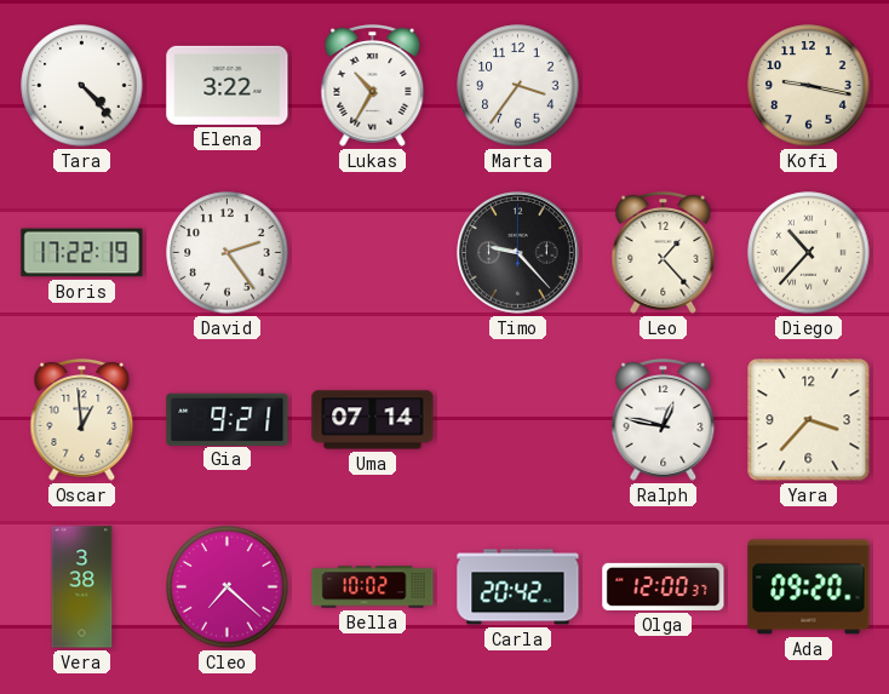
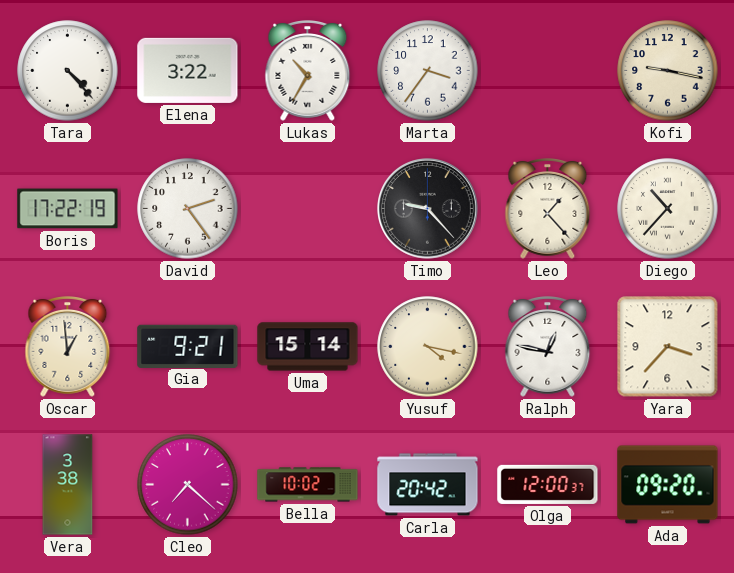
Uma: 07:14 -> 15:14 (308, 347)
Yusuf: none -> 4:17 (428, 347)
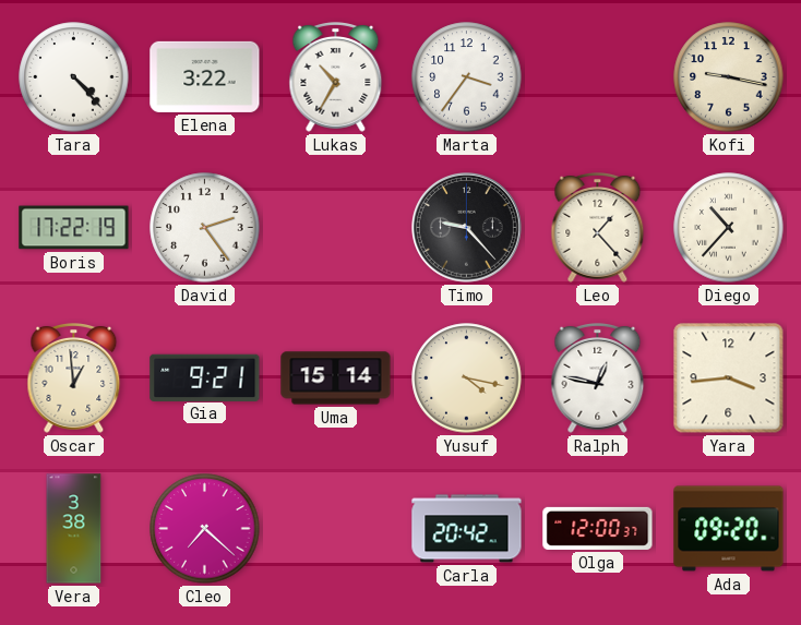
Yara: 3:37 -> 3:44 (729, 378)
Bella: 10:02 -> none (308, 485)
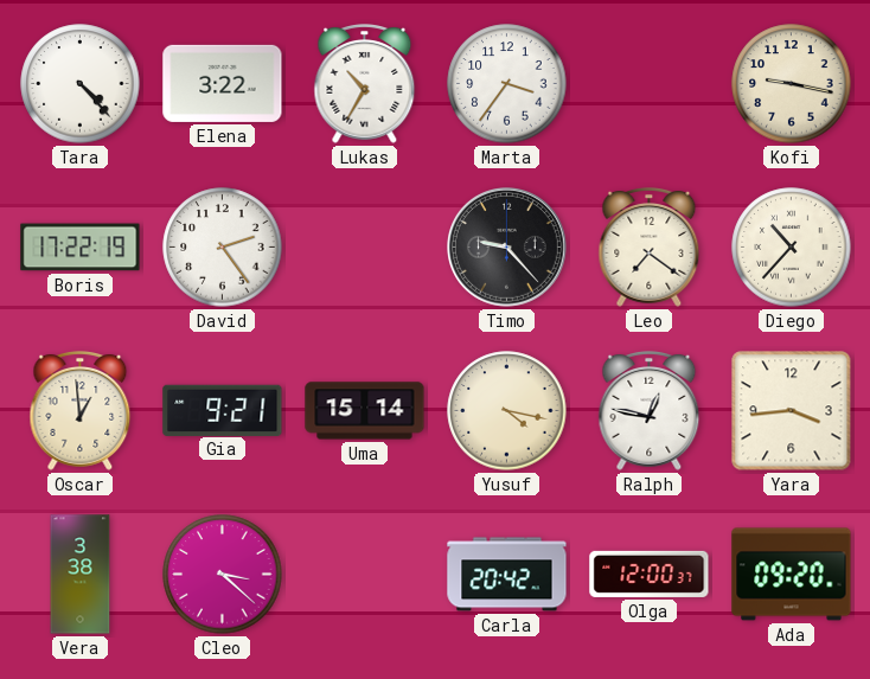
Leo: 1:23 -> 7:21 (650, 248)
Cleo: 7:22 -> 3:22 (223, 575)
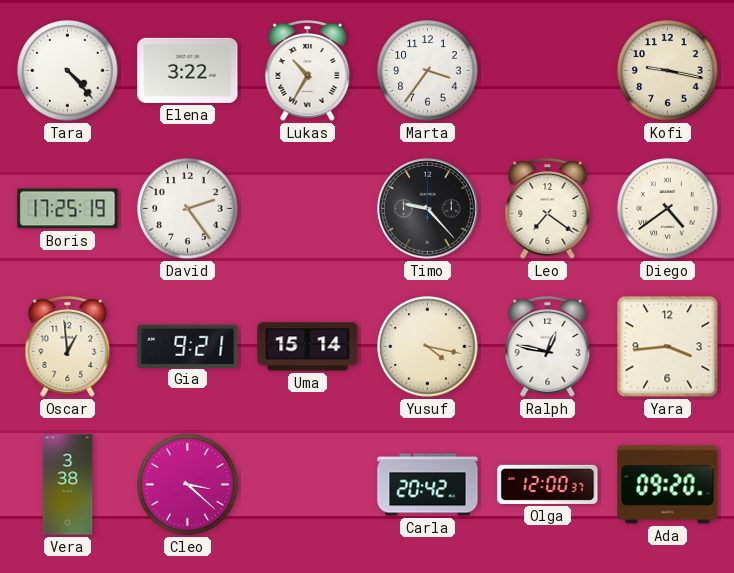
Boris: 17:22 -> 17:25 (68, 209)
Diego: 10:37 -> 4:39 (668, 209)
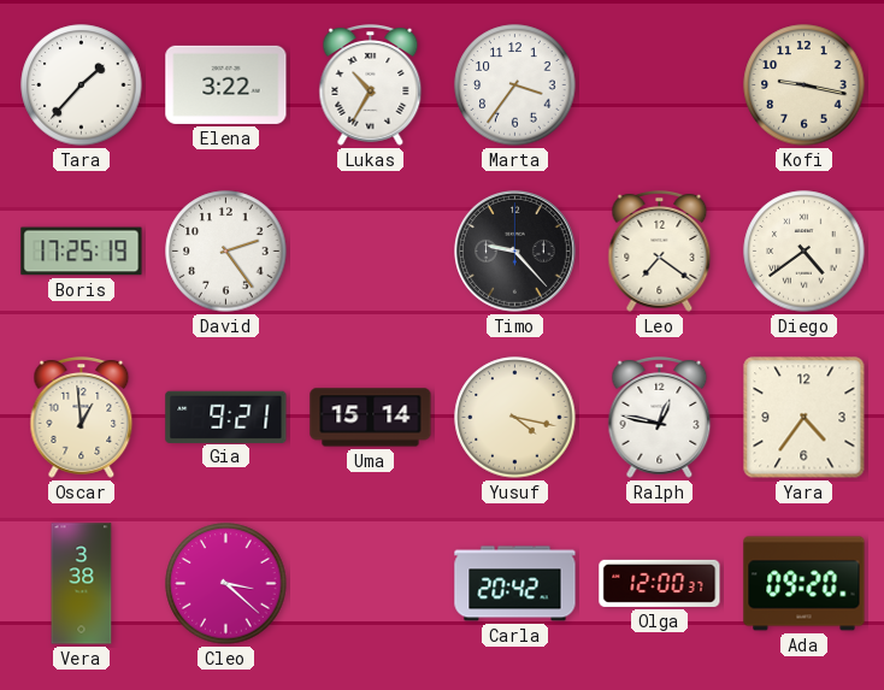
Tara: 4:23 -> 1:37 (82, 85)
Yara: 3:44 -> 4:36 (805, 418)
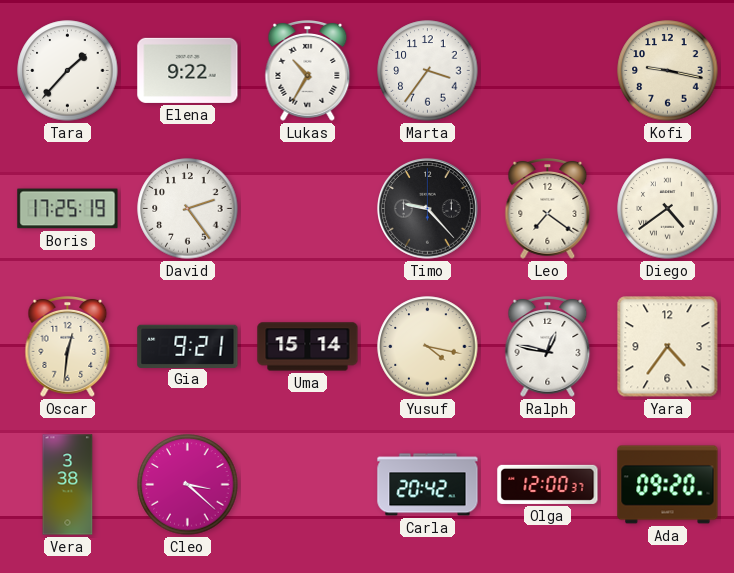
Elena: 3:22 -> 9:22 (188, 70)
Oscar: 12:59 -> 12:31 (68, 347)
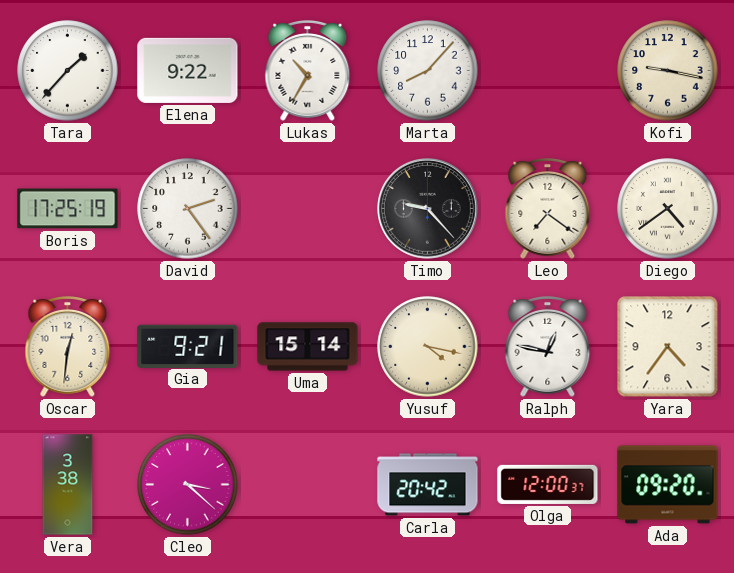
Marta: 3:36 -> 8:07 (428, 71)
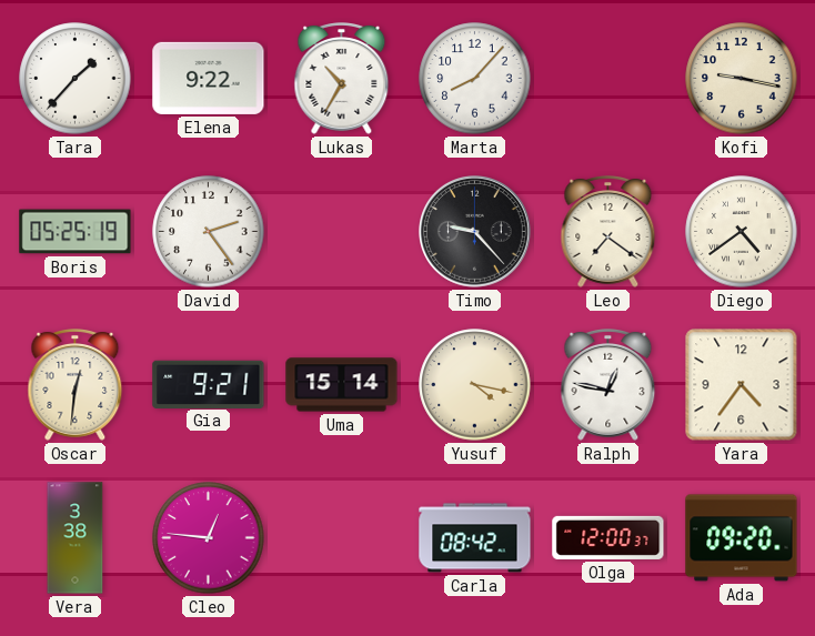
Boris: 17:25 -> 05:25 (76, 232)
Cleo: 3:22 -> 12:46 (209, 538)
Carla: 20:42 -> 08:42 (475, 538)
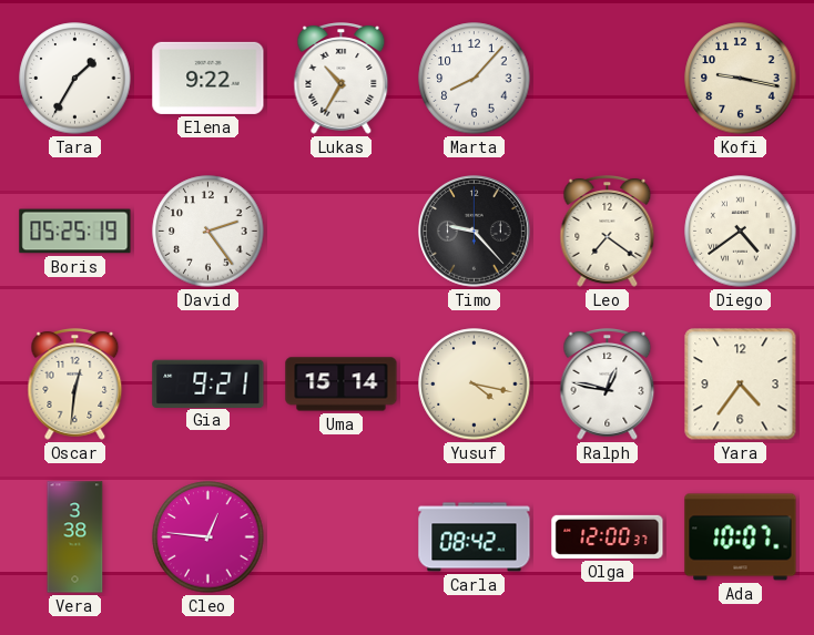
Tara: 1:37 -> 1:35 (75, 79)
Ada: 09:20 -> 10:07 (741, 537)
